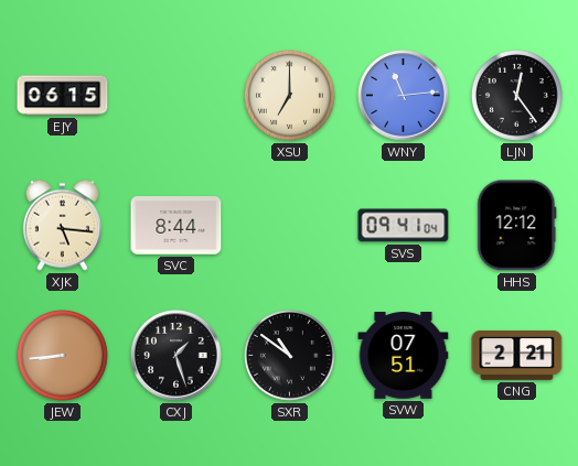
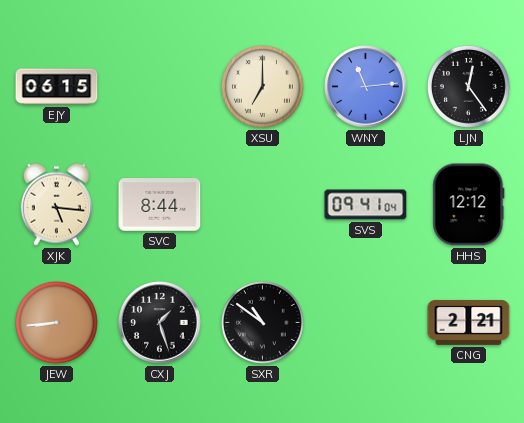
SVW: 07:51 -> none (404, 356)
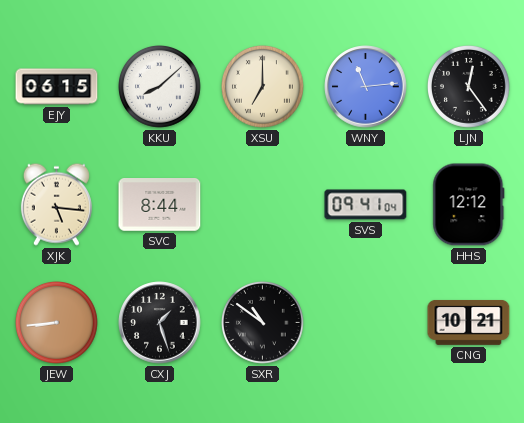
KKU: none -> 8:08 (160, 87)
CNG: 2:21 -> 10:21 (469, 322)
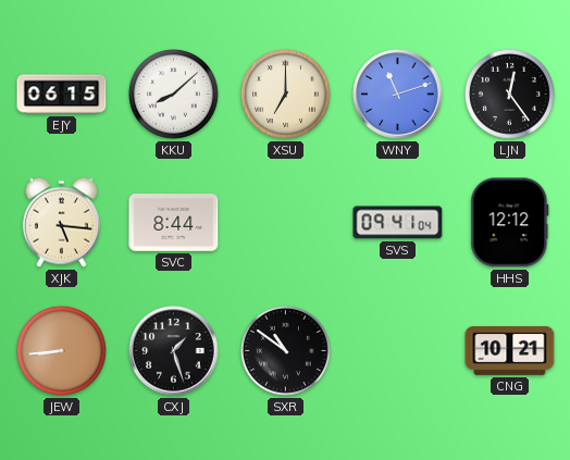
WNY: 11:14 -> 11:12 (398, 95)
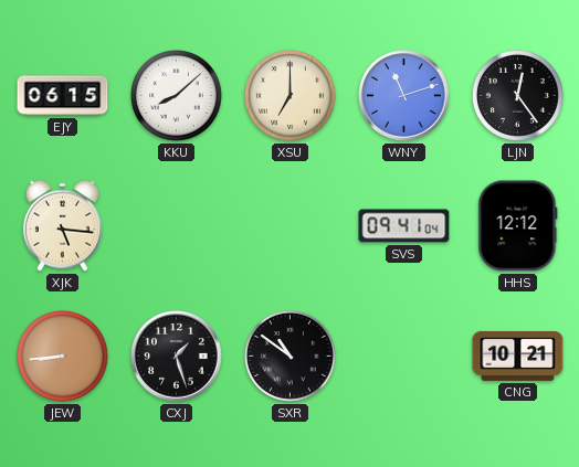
SVC: 8:44 -> none (174, 223)
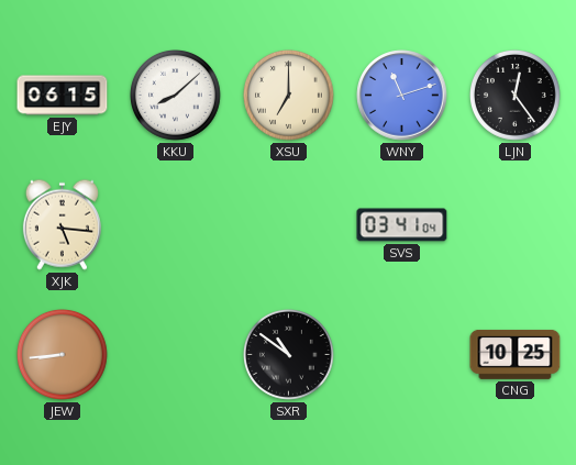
SVS: 09:41 -> 03:41 (402, 225)
HHS: 12:12 -> none (518, 226)
CXJ: 1:27 -> none (177, 357)
CNG: 10:21 -> 10:25 (516, 354)
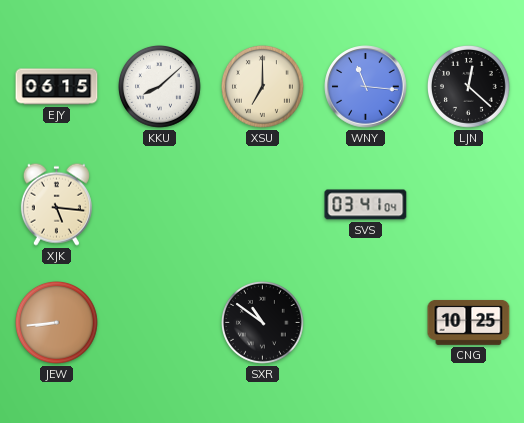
WNY: 11:12 -> 11:16 (366, 87)
LJN: 12:24 -> 12:22 (469, 87)
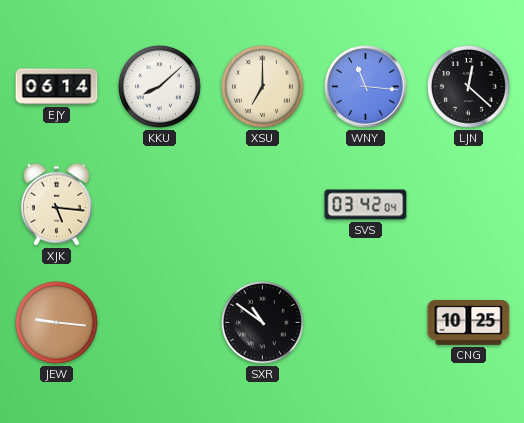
EJY: 06:15 -> 06:14 (57, 87)
SVS: 03:41 -> 03:42 (366, 205)
JEW: 8:44 -> 9:16 (57, 323)
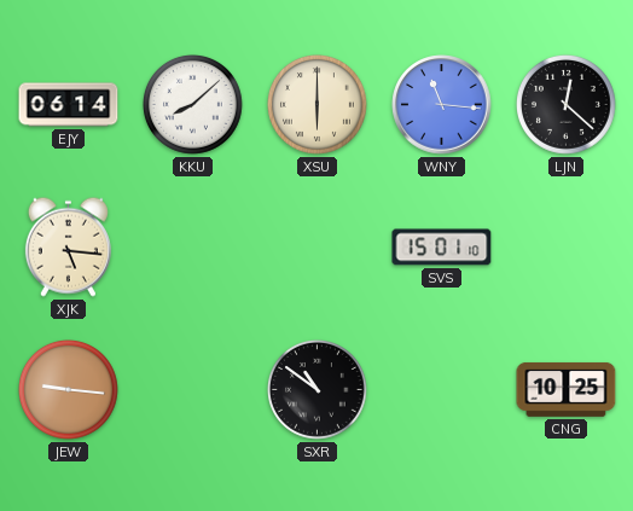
XSU: 7:00 -> 6:00 (318, 105)
SVS: 03:42 -> 15:01 (442, 248)
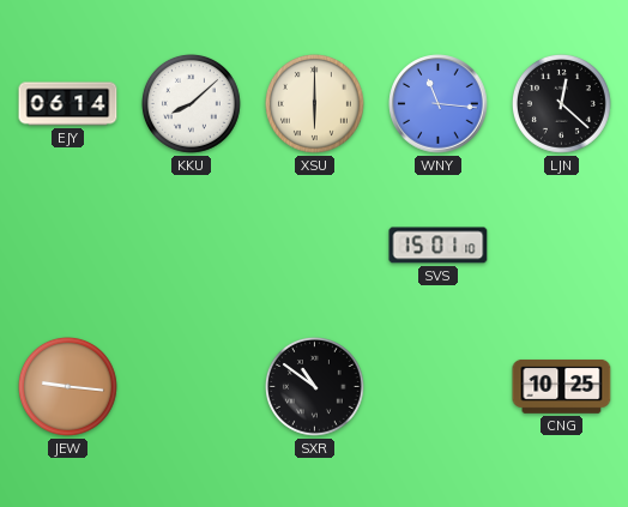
XJK: 5:16 -> none (68, 246)
